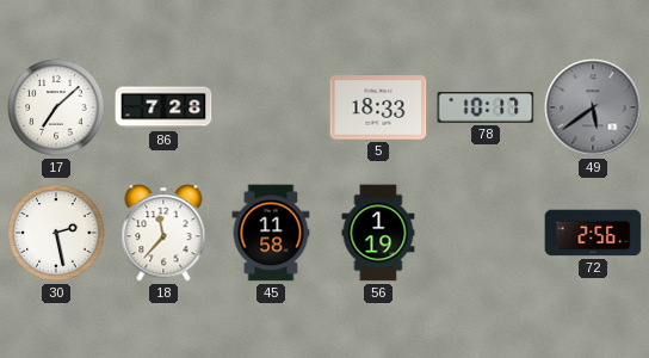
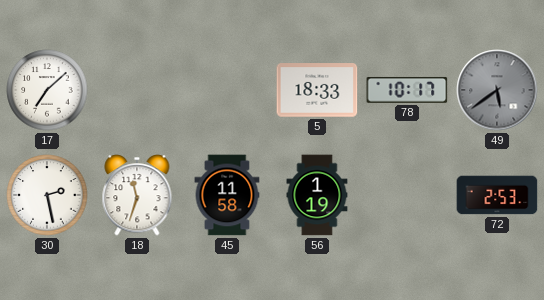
86: 7:28 -> none (163, 107)
18: 11:37 -> 11:33 (137, 195)
72: 2:56 -> 2:53 (497, 195)
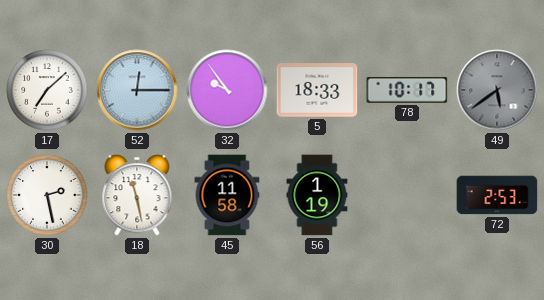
52: none -> 12:15 (137, 90)
32: none -> 9:54 (227, 90)
18: 11:33 -> 11:28 (137, 195)
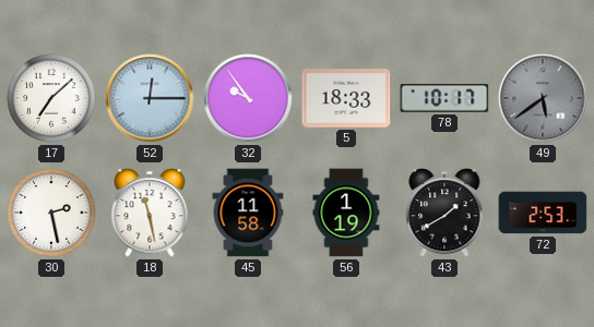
43: none -> 1:40 (444, 213)
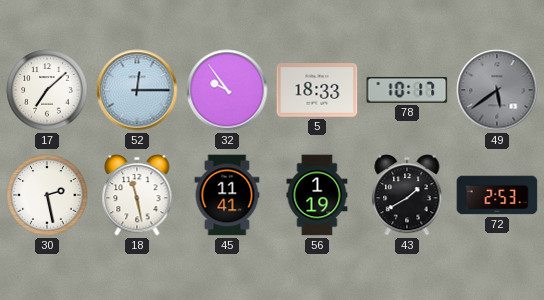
45: 11:58 -> 11:41 (227, 195)
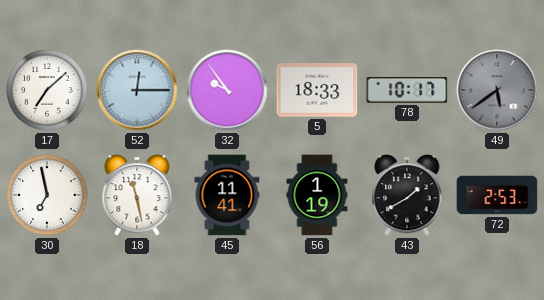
30: 2:28 -> 6:58 (47, 195)
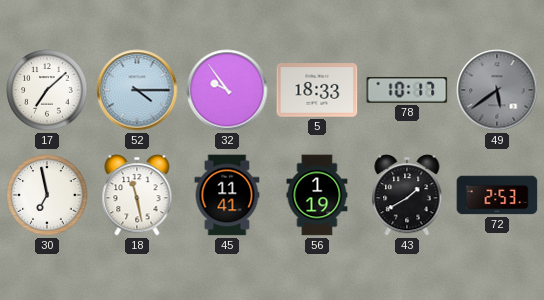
52: 12:15 -> 4:15 (137, 90)
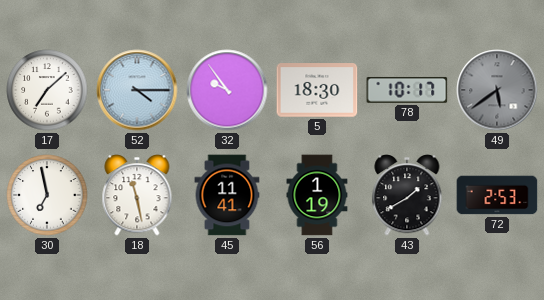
5: 18:33 -> 18:30 (317, 90)
